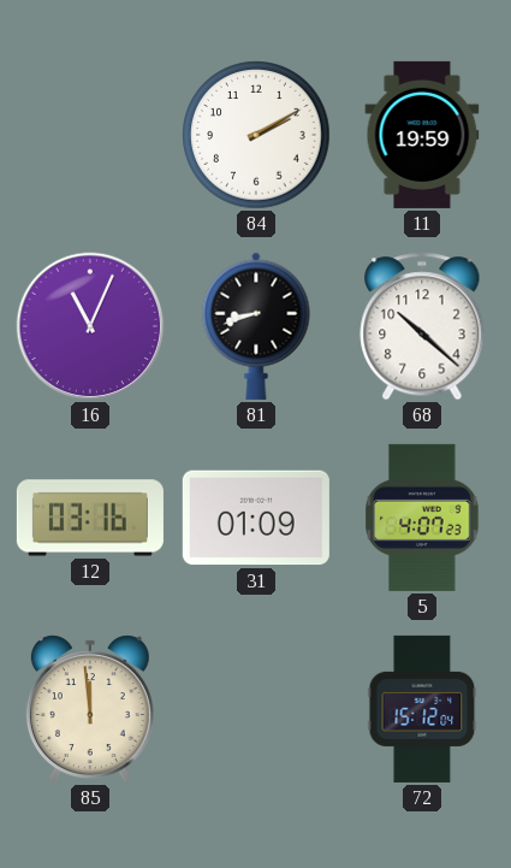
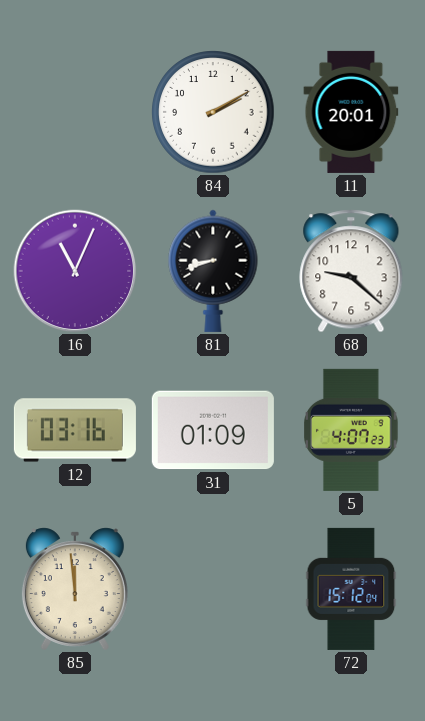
11: 19:59 -> 20:01 (351, 112)
68: 10:22 -> 9:22 (351, 271)
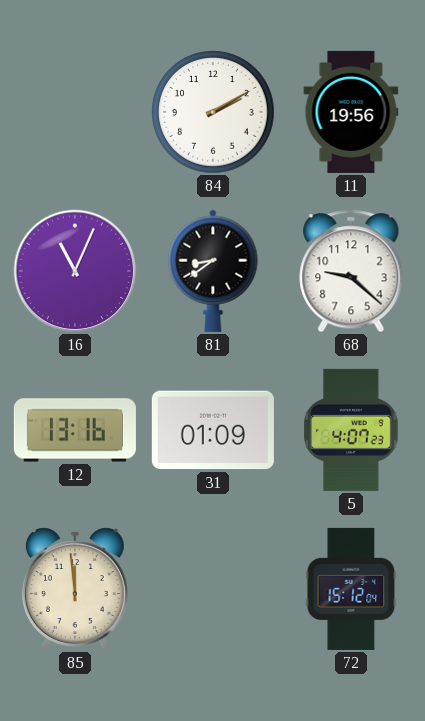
11: 20:01 -> 19:56 (351, 112)
81: 8:42 -> 8:39 (213, 271)
12: 03:16 -> 13:16 (75, 430)
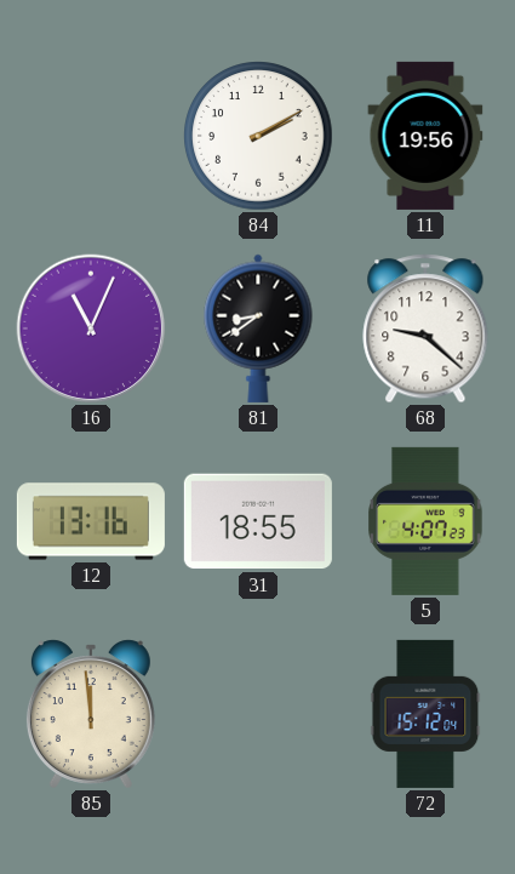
31: 01:09 -> 18:55 (258, 521)
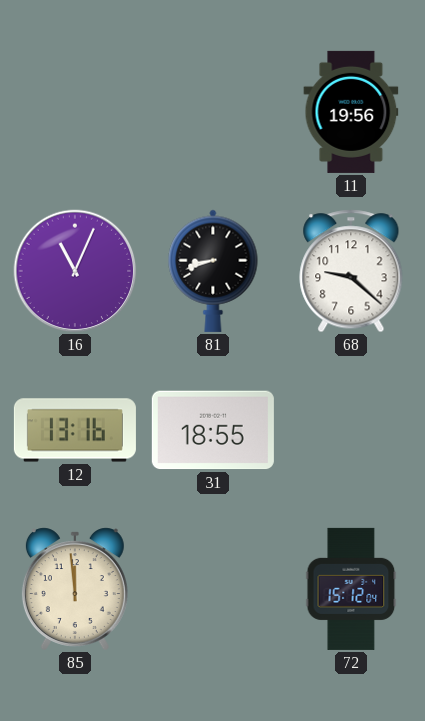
84: 2:10 -> none (258, 136)
81: 8:39 -> 8:42 (213, 271)
5: 4:07 -> none (425, 521)
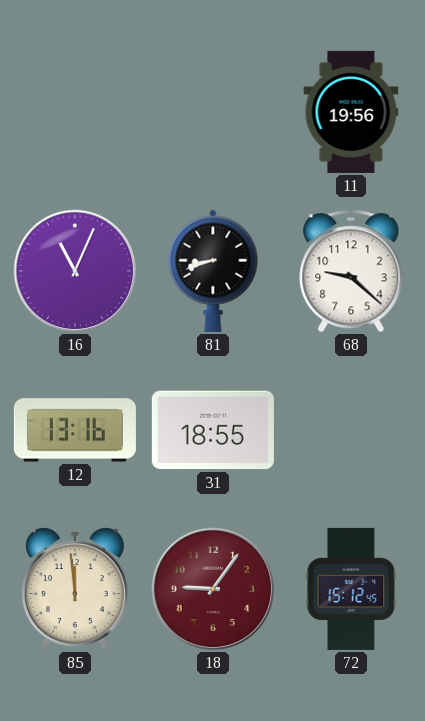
18: none -> 9:06 (213, 589)
72: 15:12:04 -> 15:12:45 (351, 589)
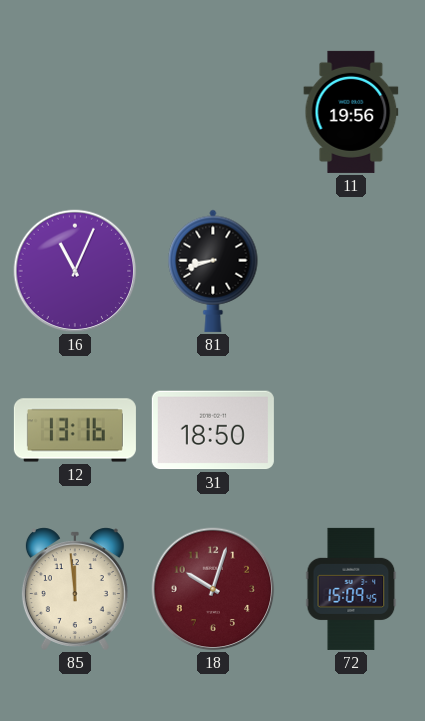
68: 9:22 -> none (351, 271)
31: 18:55 -> 18:50 (213, 430)
18: 9:06 -> 10:03 (213, 589)
72: 15:12 -> 15:09 (351, 589)
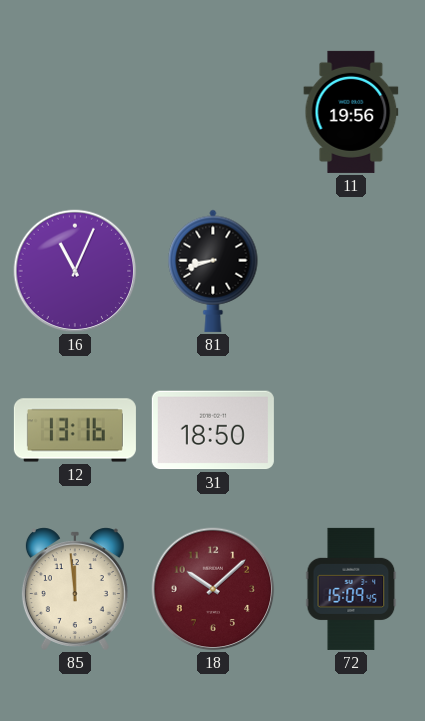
18: 10:03 -> 10:08 (213, 589)
